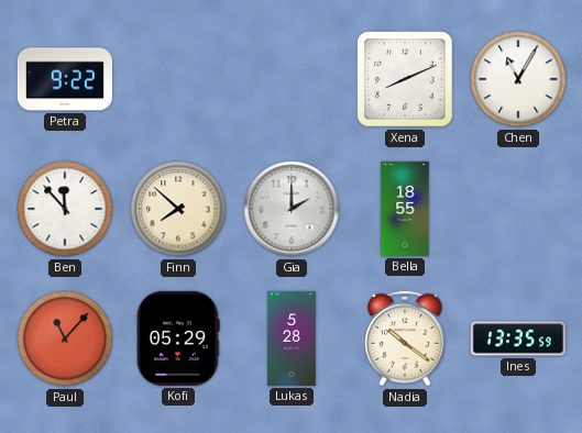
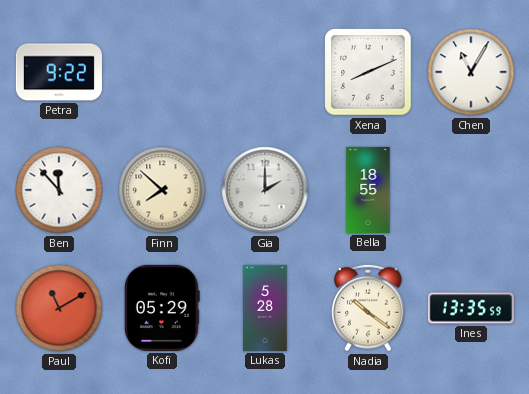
Paul: 11:07 -> 11:10 (59, 308)
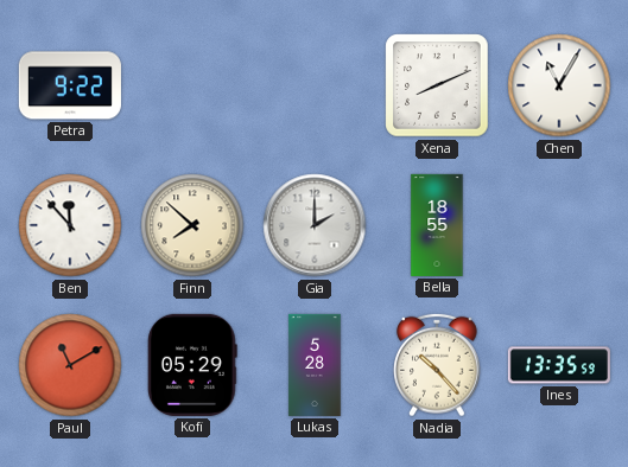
Nadia: 10:21 -> 10:23 (437, 365)
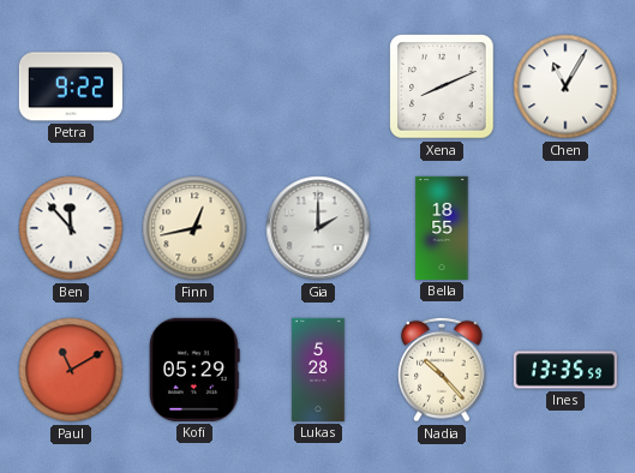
Finn: 7:52 -> 12:43 (194, 228)
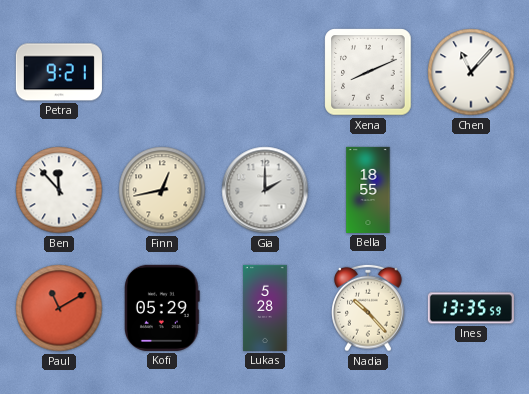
Petra: 9:22 -> 9:21 (59, 72)
Chen: 11:05 -> 11:07 (471, 72)
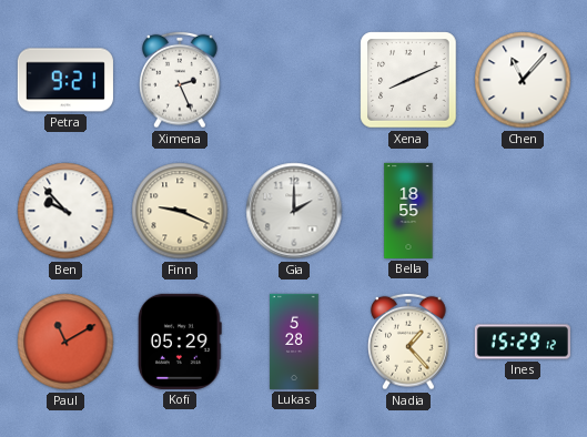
Ximena: none -> 2:26 (180, 80)
Ben: 11:53 -> 9:53 (65, 211)
Finn: 12:43 -> 9:19 (180, 211)
Nadia: 10:23 -> 1:23 (408, 342)
Ines: 13:35 -> 15:29 (523, 342)
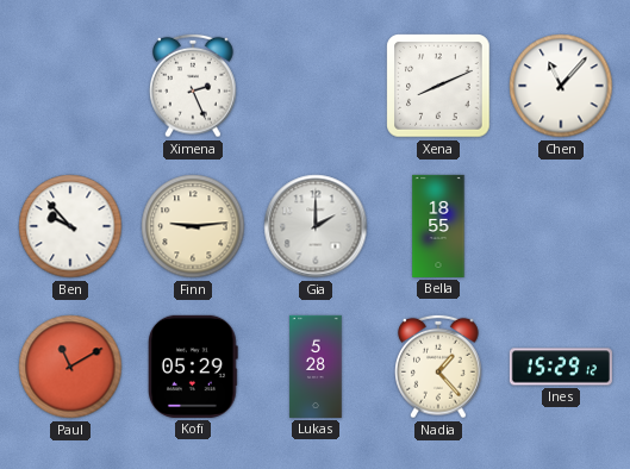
Petra: 9:21 -> none (65, 80)
Finn: 9:19 -> 9:14 (193, 226)
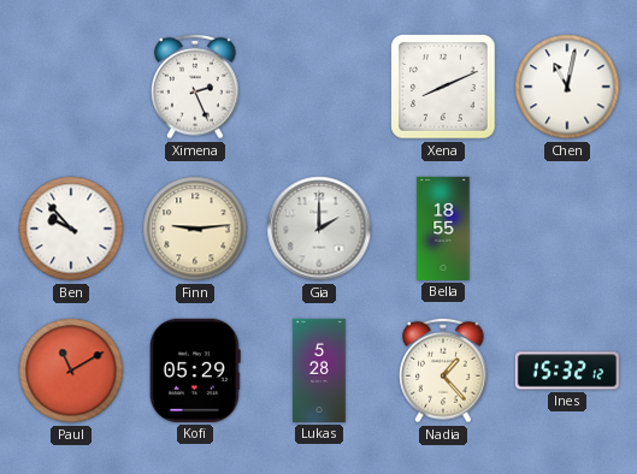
Chen: 11:07 -> 11:02 (567, 87)
Ines: 15:29 -> 15:32 (567, 371)
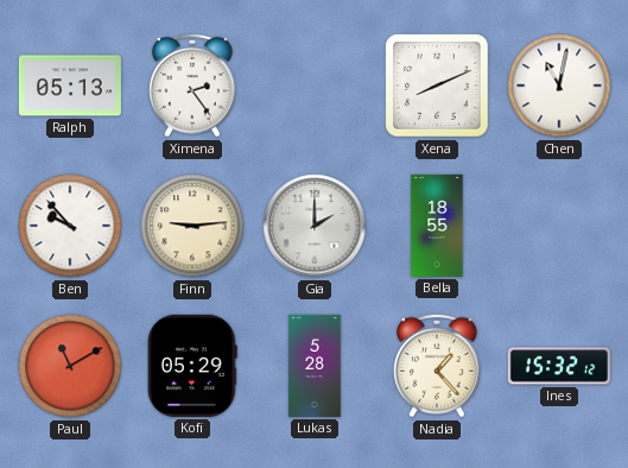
Ralph: none -> 05:13 (70, 86)
Ximena: 2:26 -> 2:24 (192, 86)
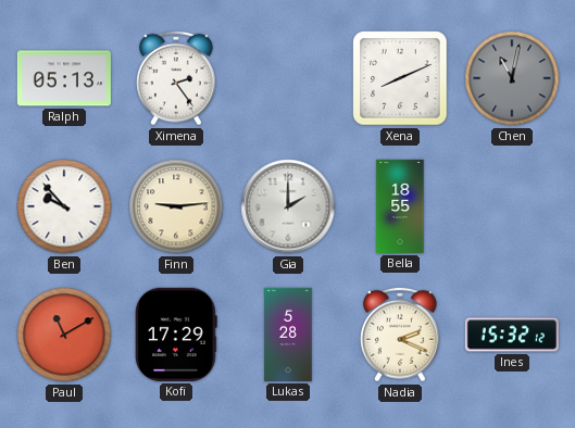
Chen dial: white -> grey (512, 78)
Kofi: 05:29 -> 17:29 (176, 335)
Nadia: 1:23 -> 2:19 (400, 335)
